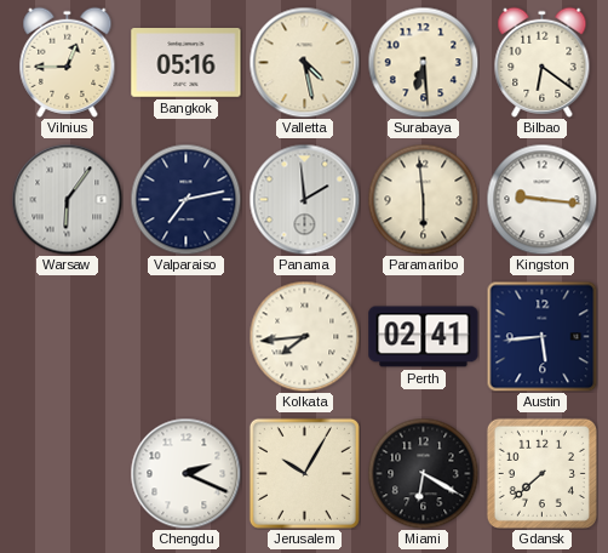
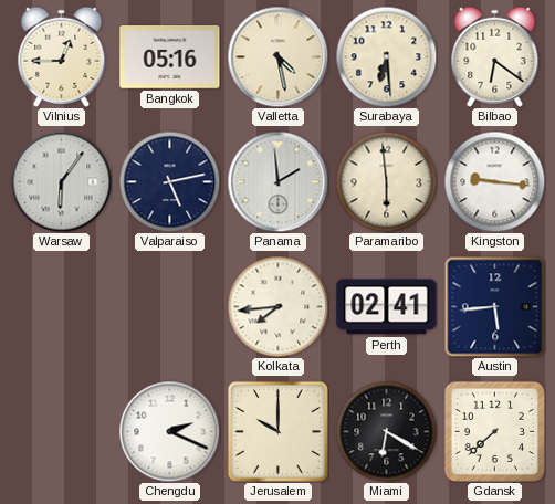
Valparaiso: 7:13 -> 5:13 (169, 181)
Jerusalem: 10:05 -> 10:00 (277, 431)
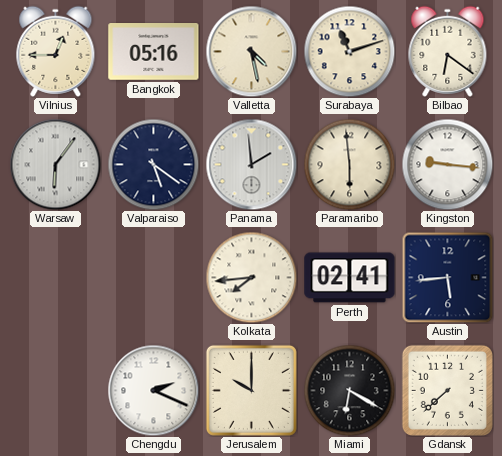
Surabaya: 6:29 -> 11:12 (349, 51)
Valparaiso: 5:13 -> 5:21 (153, 164)
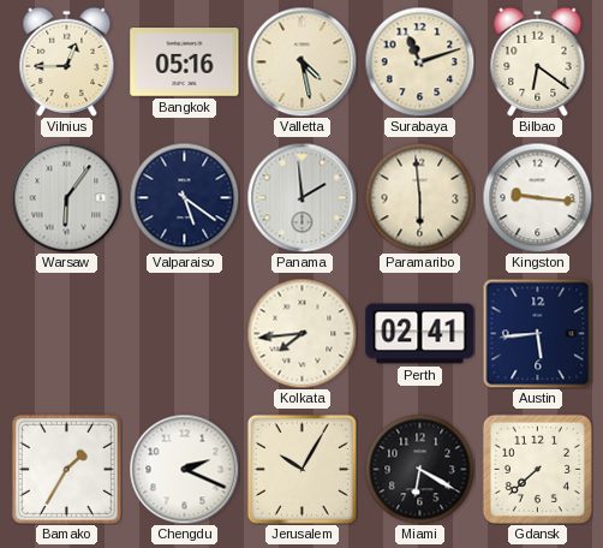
Bamako: none -> 1:35 (66, 469)
Jerusalem: 10:00 -> 10:05 (301, 469)
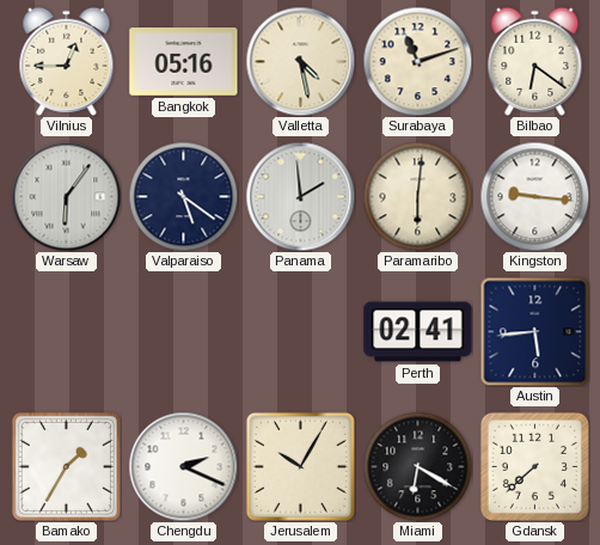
Paramaribo: 5:59 -> 6:01 (417, 196)
Kolkata: 7:44 -> none (301, 333)
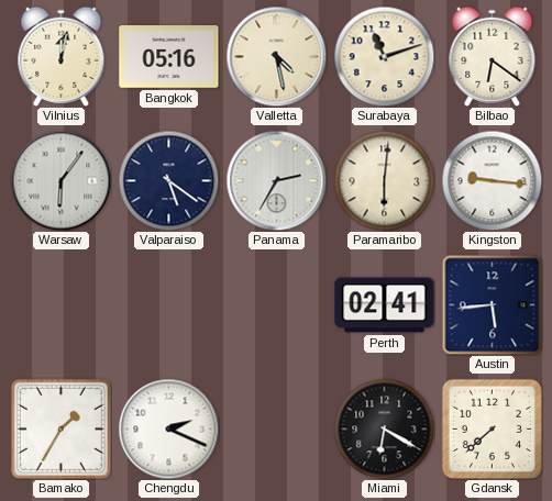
Vilnius: 12:45 -> 12:02 (62, 56)
Panama: 1:59 -> 2:35 (276, 180)
Jerusalem: 10:05 -> none (300, 466)
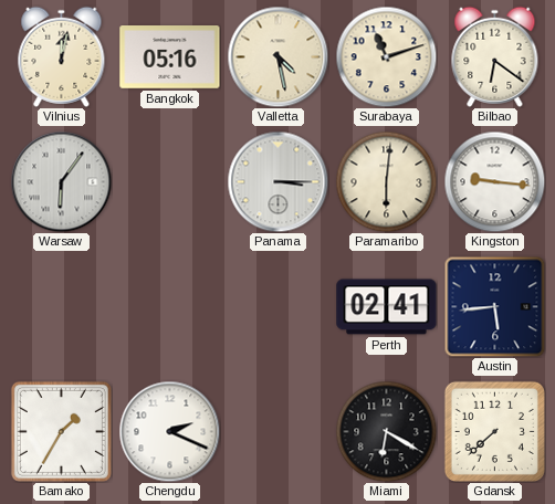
Valparaiso: 5:21 -> none (168, 180)
Panama: 2:35 -> 3:15 (277, 181)
